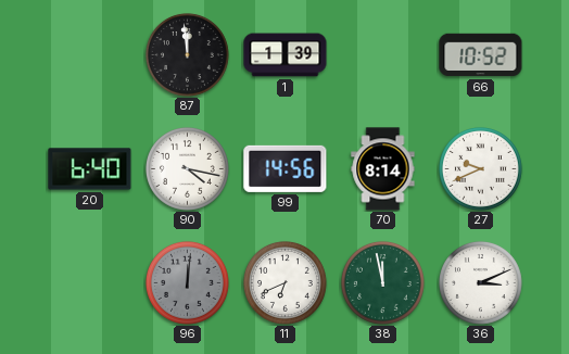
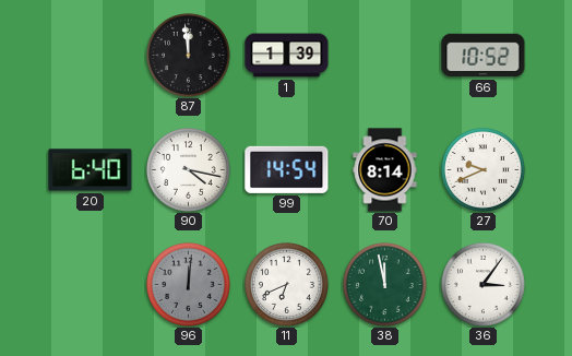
99: 14:56 -> 14:54 (287, 169)
36: 3:11 -> 3:06 (484, 285)
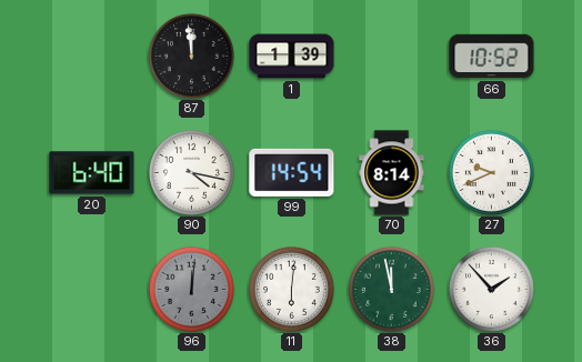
11: 6:41 -> 6:01 (292, 290)
36: 3:06 -> 1:53 (492, 290)
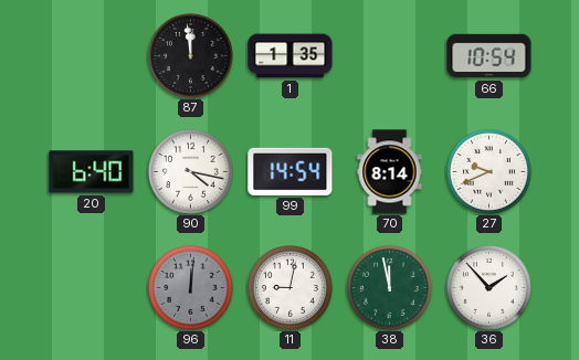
1: 1:39 -> 1:35 (291, 56)
66: 10:52 -> 10:54 (489, 56)
11: 6:01 -> 9:02 (291, 288)
